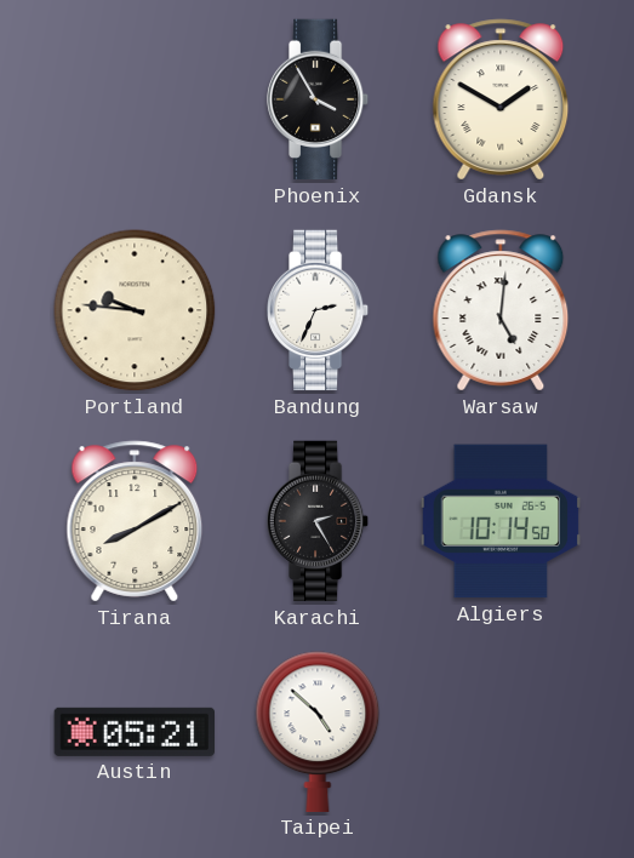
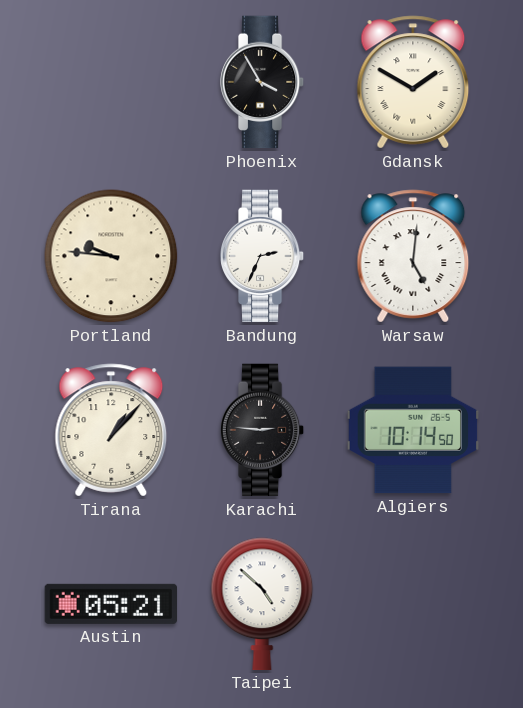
Tirana: 8:10 -> 1:07 (111, 430)
Karachi: 2:25 -> 2:46 (262, 430)
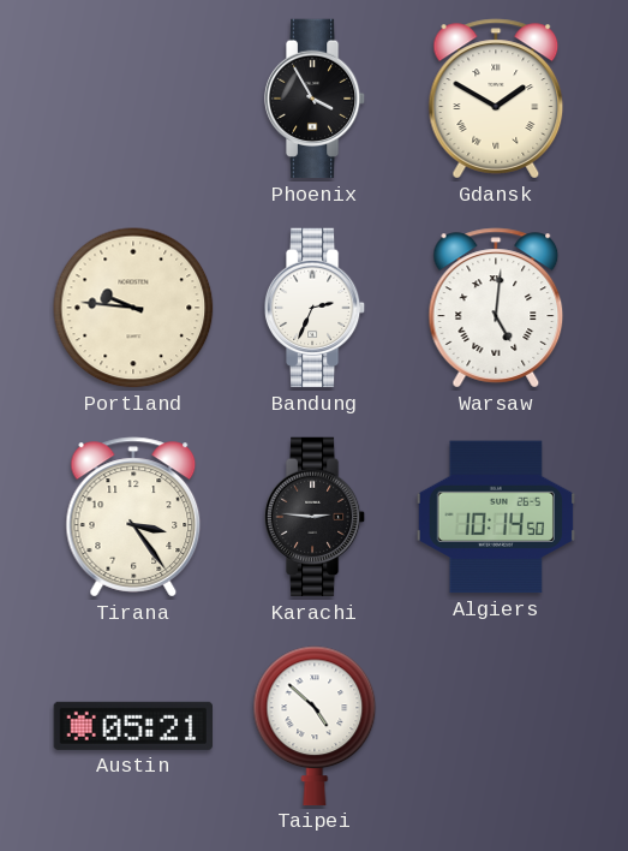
Tirana: 1:07 -> 3:24 (133, 517)
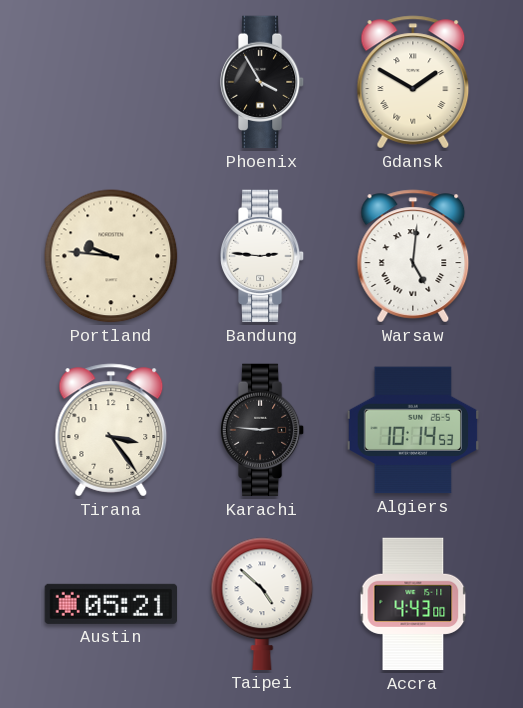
Bandung: 2:34 -> 2:46 (262, 256)
Algiers: 10:14:50 -> 10:14:53 (413, 430)
Accra: none -> 4:43 (413, 604)
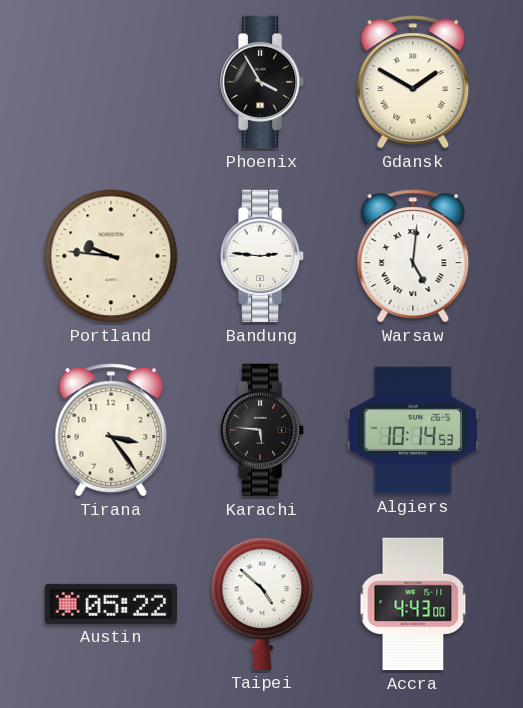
Karachi: 2:46 -> 5:46 (262, 430)
Austin: 05:21 -> 05:22 (111, 604)
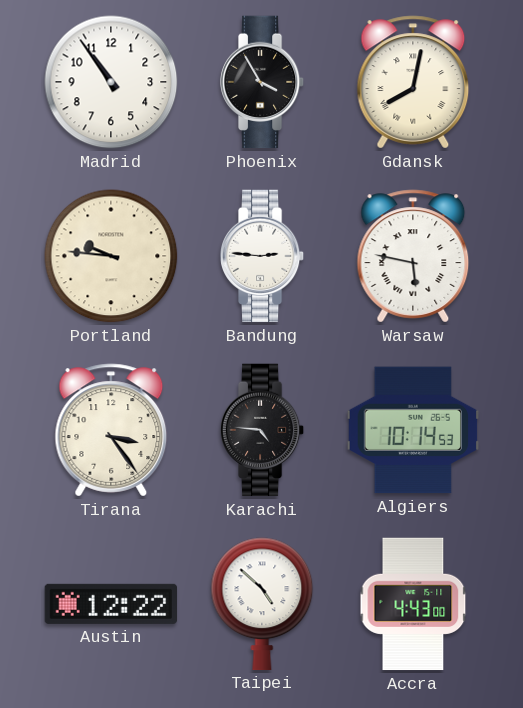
Madrid: none -> 10:54 (111, 82)
Gdansk: 1:50 -> 8:02 (413, 82)
Warsaw: 5:01 -> 5:47 (413, 256)
Karachi: 5:46 -> 4:46 (262, 430)
Austin: 05:22 -> 12:22 (111, 604)
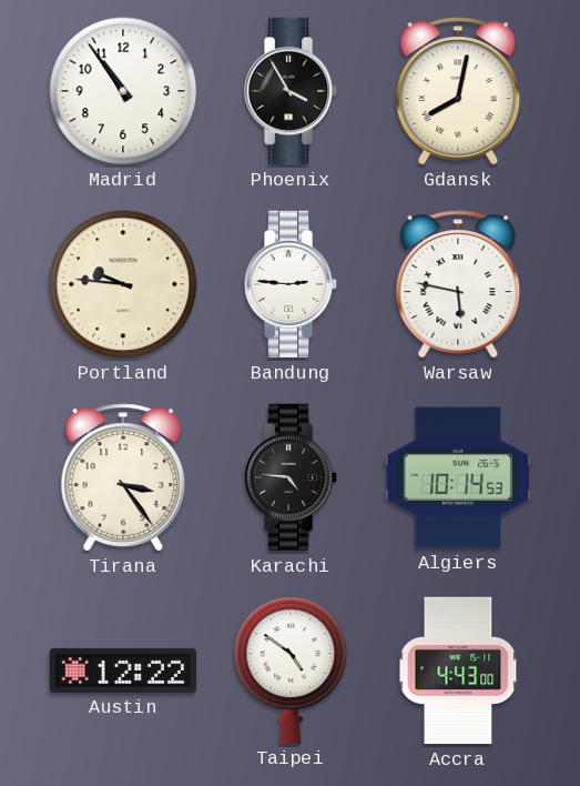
Taipei: 4:52 -> 4:51 (291, 671)
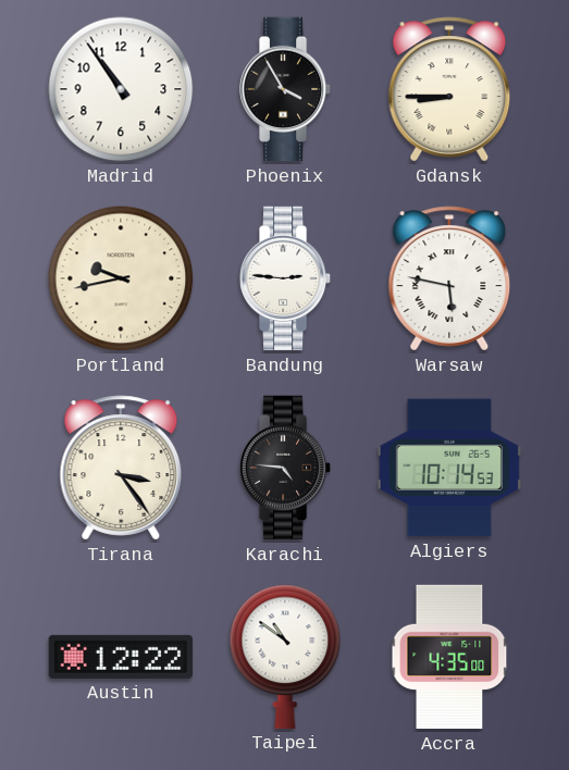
Gdansk: 8:02 -> 8:45 (449, 89)
Portland: 9:46 -> 9:43 (121, 278)
Taipei: 4:51 -> 10:51 (285, 657)
Accra: 4:43 -> 4:35 (449, 657)
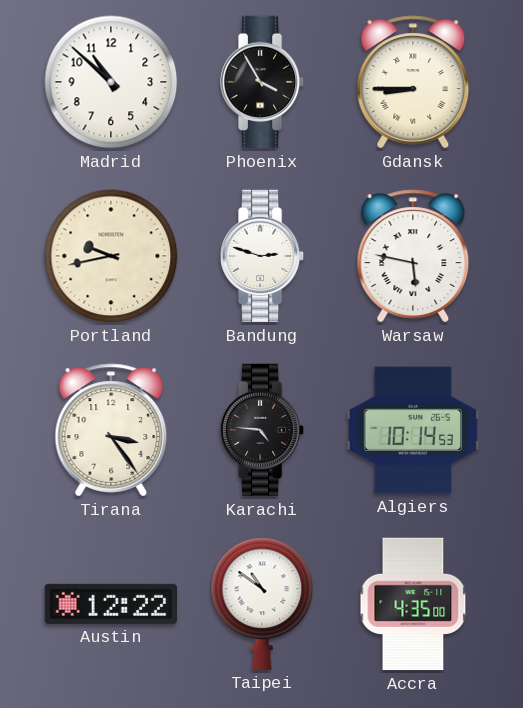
Madrid: 10:54 -> 10:52 (111, 82)
Bandung: 2:46 -> 2:48 (262, 256)
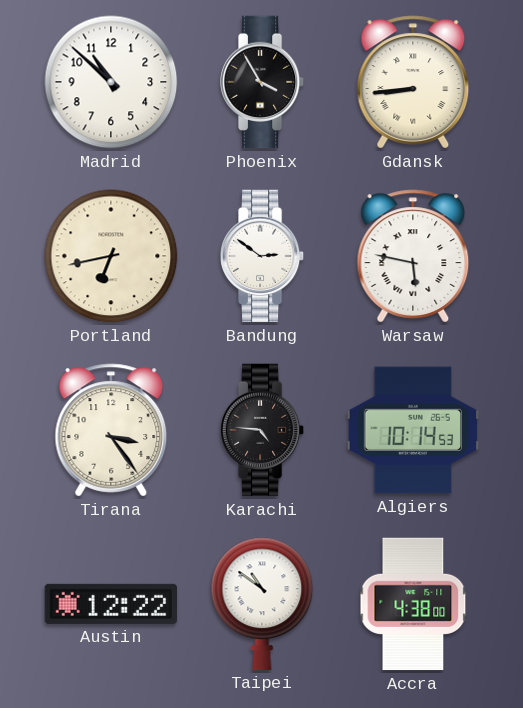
Gdansk: 8:45 -> 8:44 (413, 82)
Portland: 9:43 -> 6:43 (111, 256)
Bandung: 2:48 -> 2:51 (262, 256)
Accra: 4:35 -> 4:38 (413, 604)
